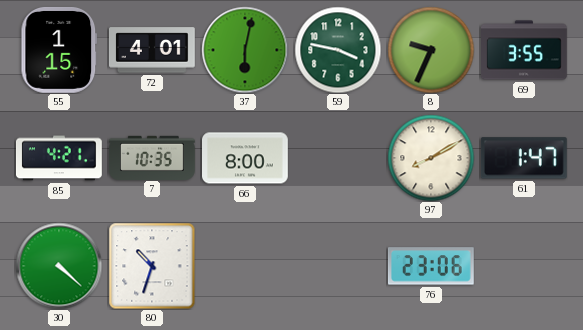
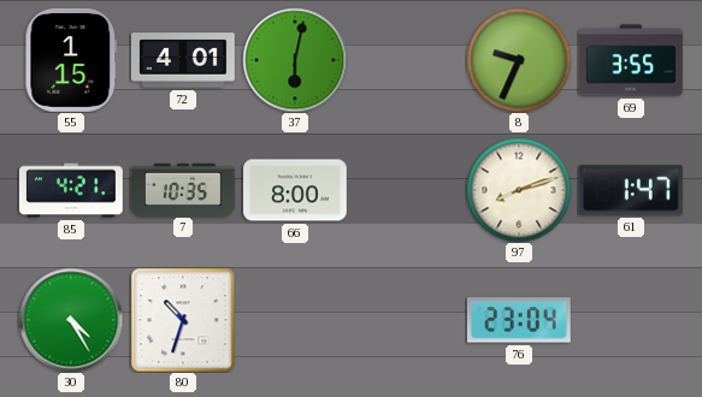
59: 3:47 -> none (338, 50)
97: 8:10 -> 8:12 (519, 190)
30: 4:22 -> 4:25 (71, 320)
76: 23:06 -> 23:04 (519, 320)
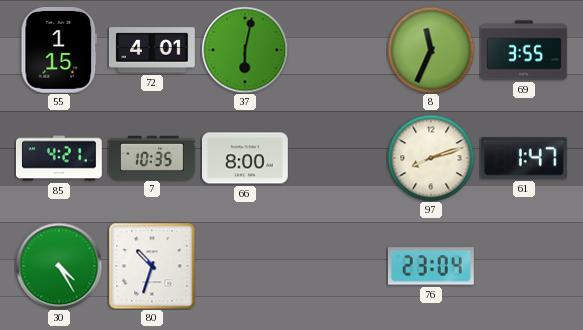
8: 9:34 -> 11:34 (431, 50)
